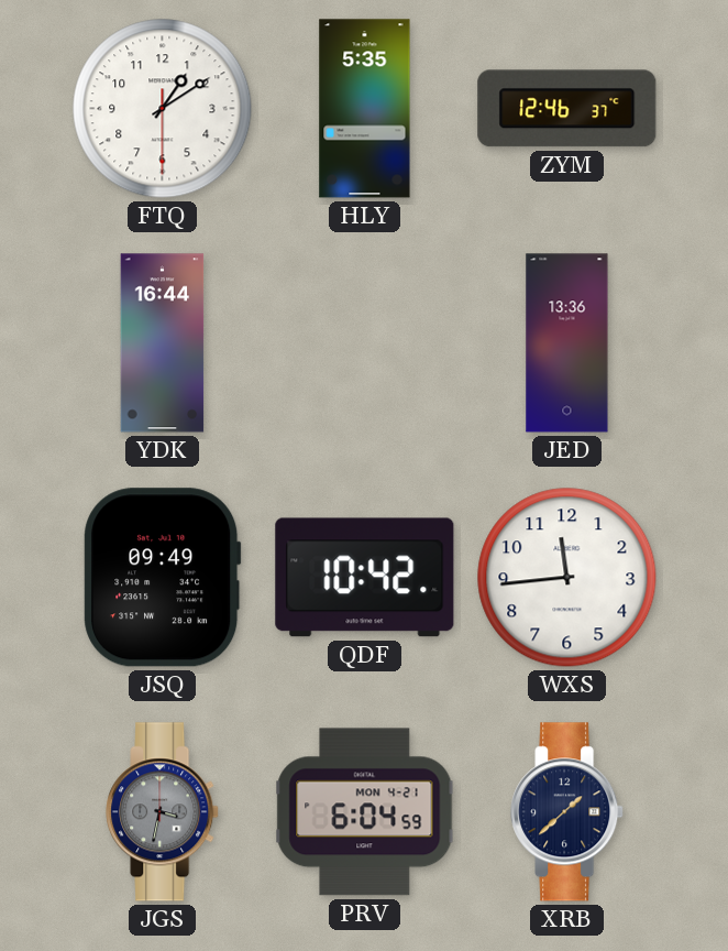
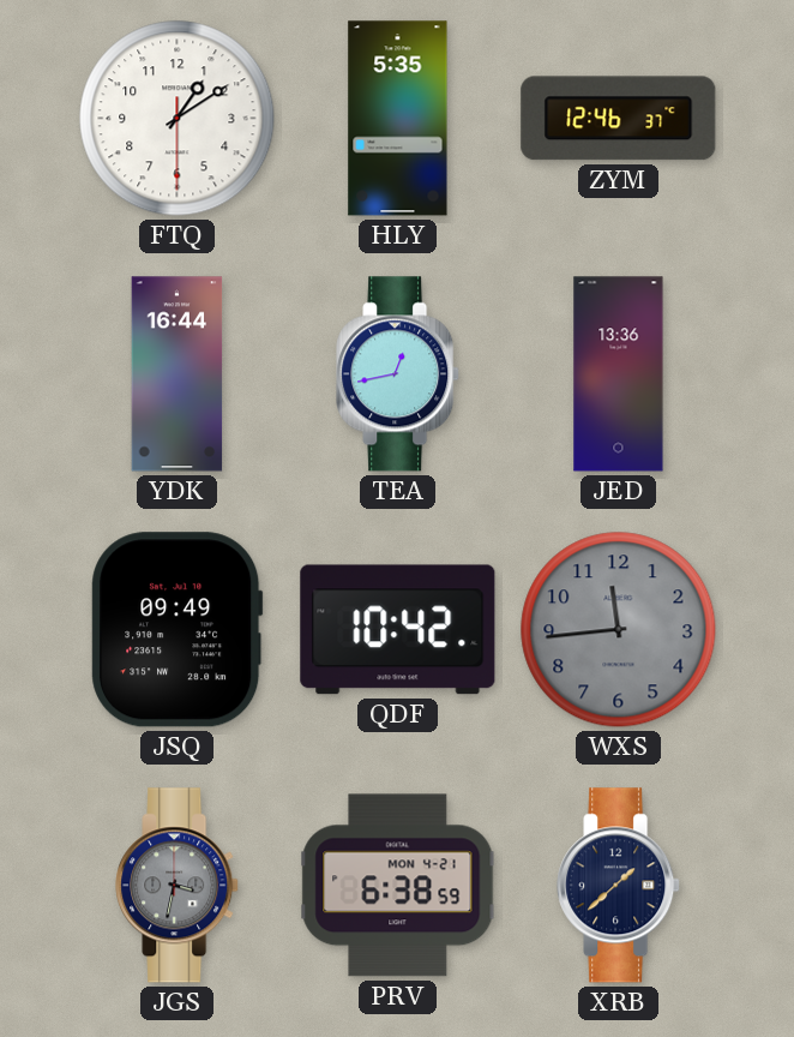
TEA: none -> 12:43 (398, 374)
WXS dial: white -> grey (619, 630)
PRV: 6:04 -> 6:38 (398, 886)
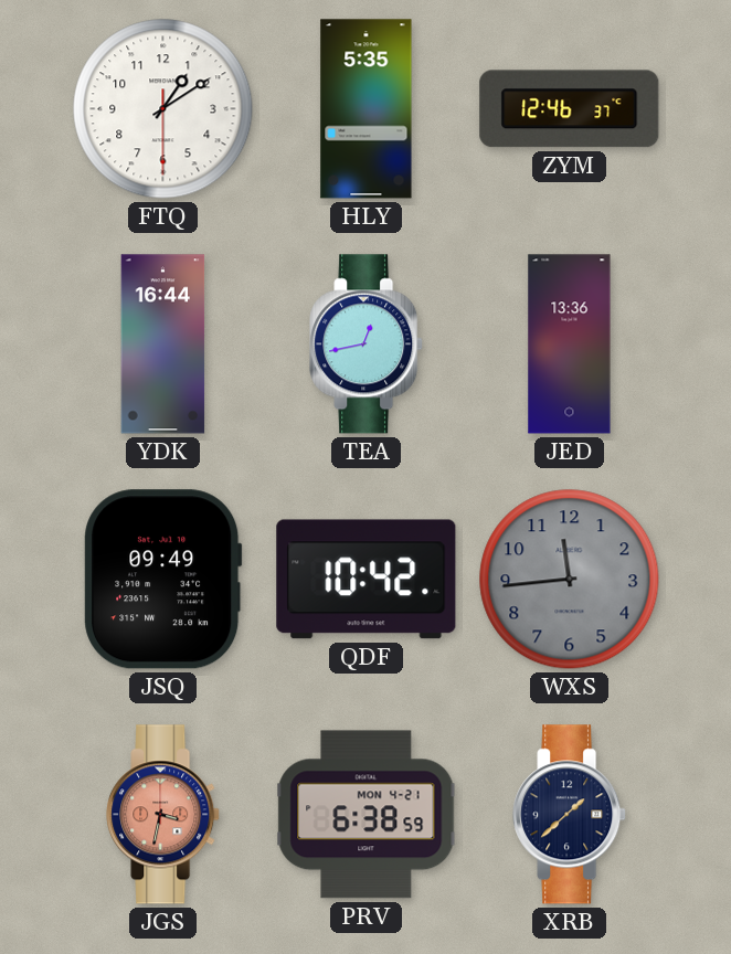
JGS dial: grey -> salmon (163, 815)
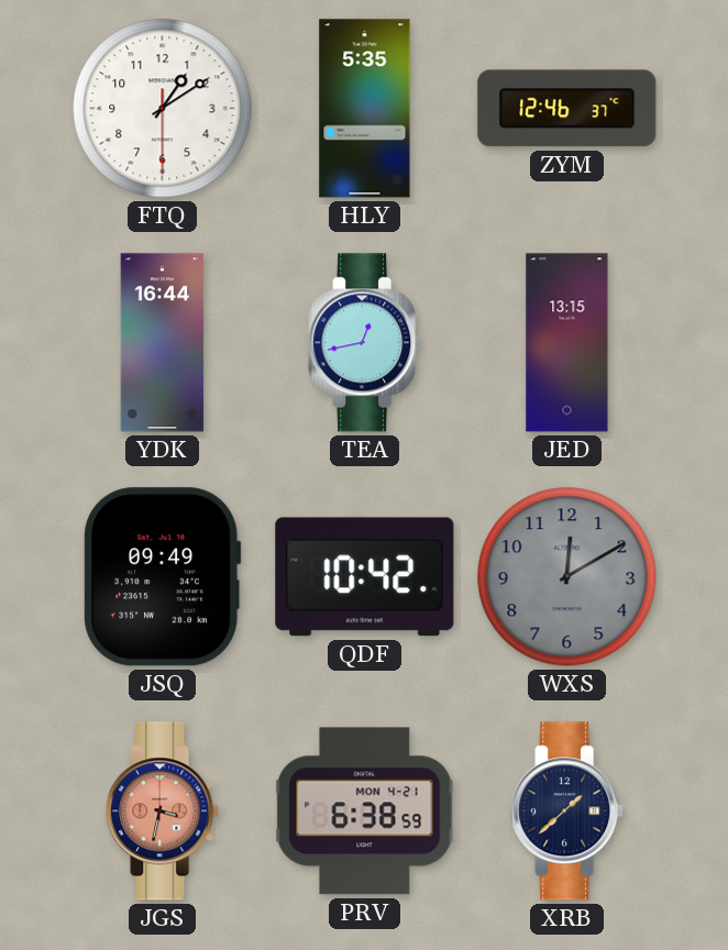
JED: 13:36 -> 13:15 (567, 343)
WXS: 11:44 -> 12:10 (567, 577)
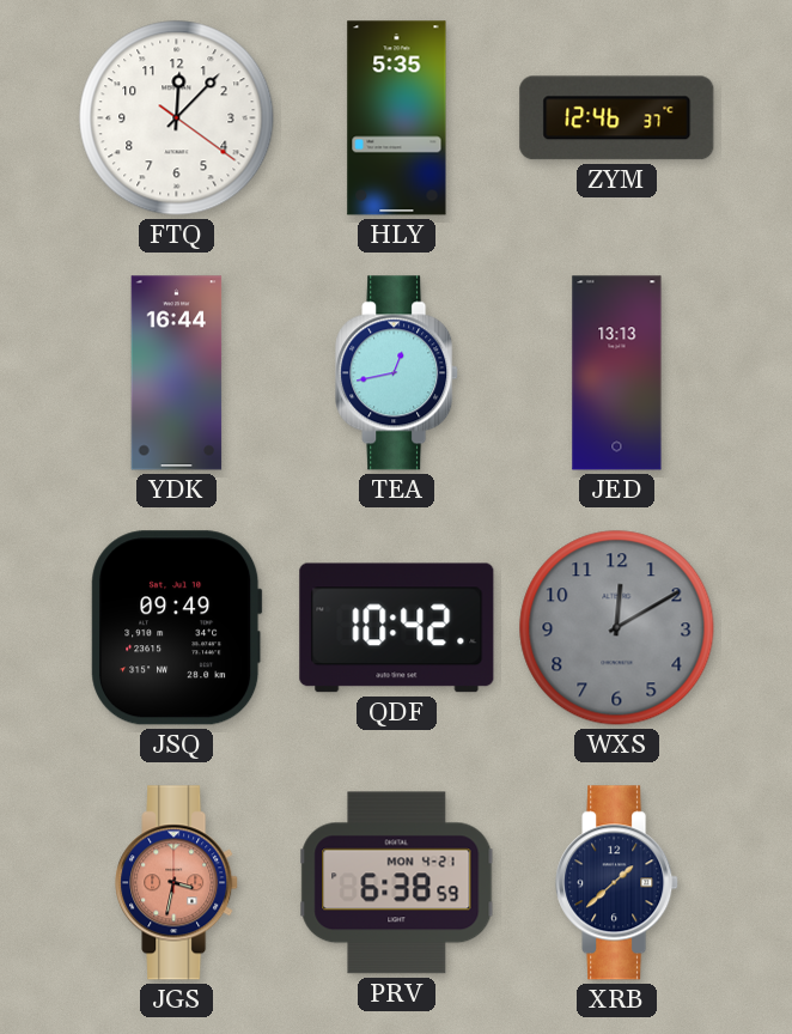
FTQ: 1:09 -> 12:07 (177, 118)
JED: 13:15 -> 13:13 (617, 373)
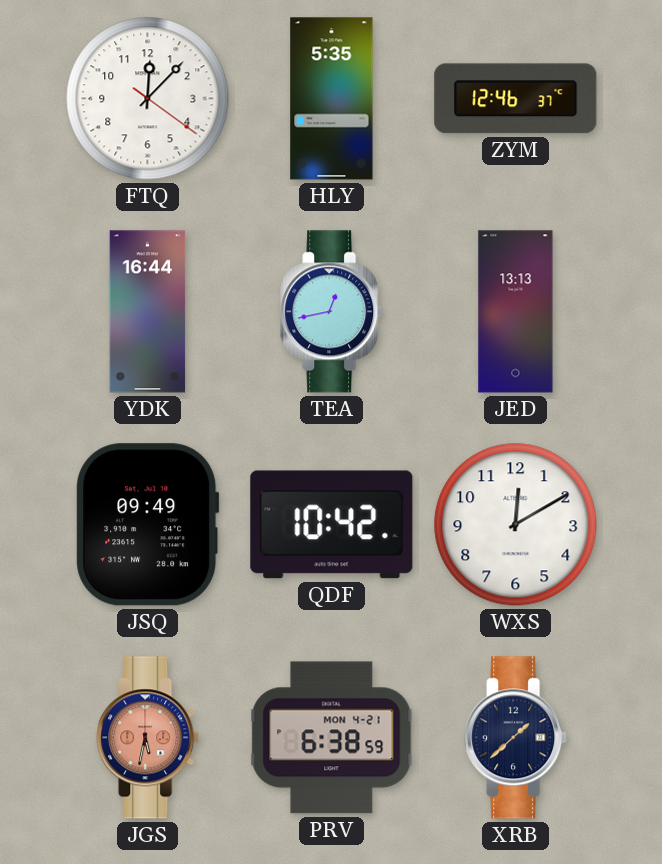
WXS dial: grey -> white (516, 525)
JGS: 3:32 -> 5:32 (148, 738)
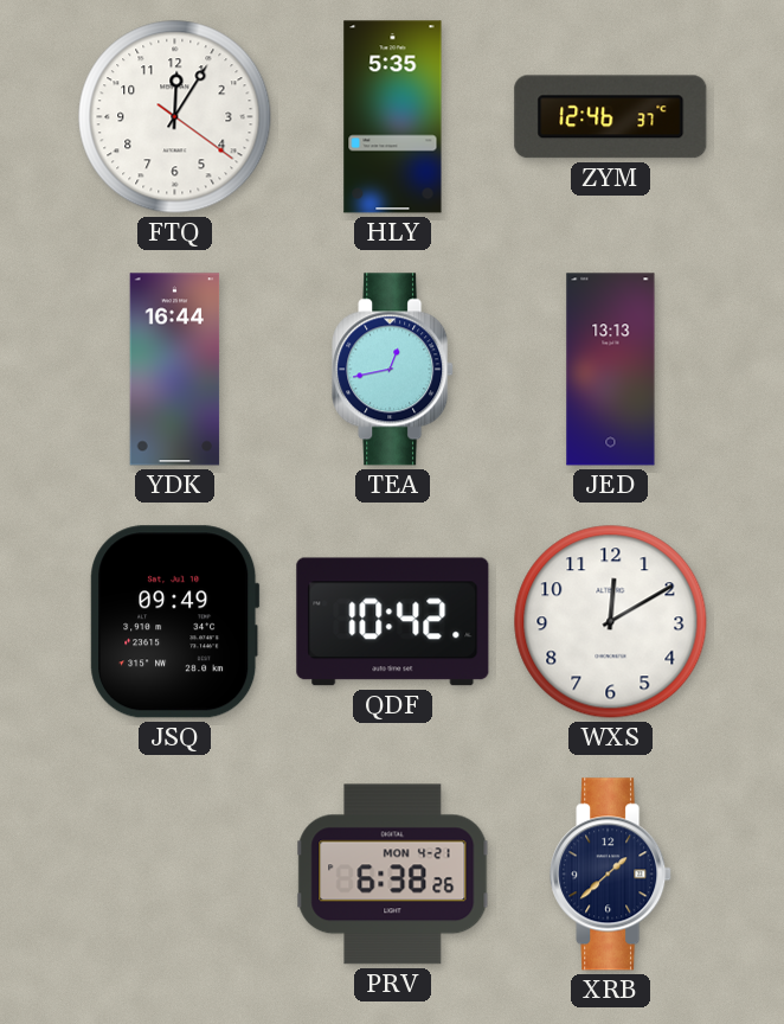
FTQ: 12:07 -> 12:05 (175, 117)
JGS: 5:32 -> none (148, 738)
PRV: 6:38:59 -> 6:38:26 (393, 875)
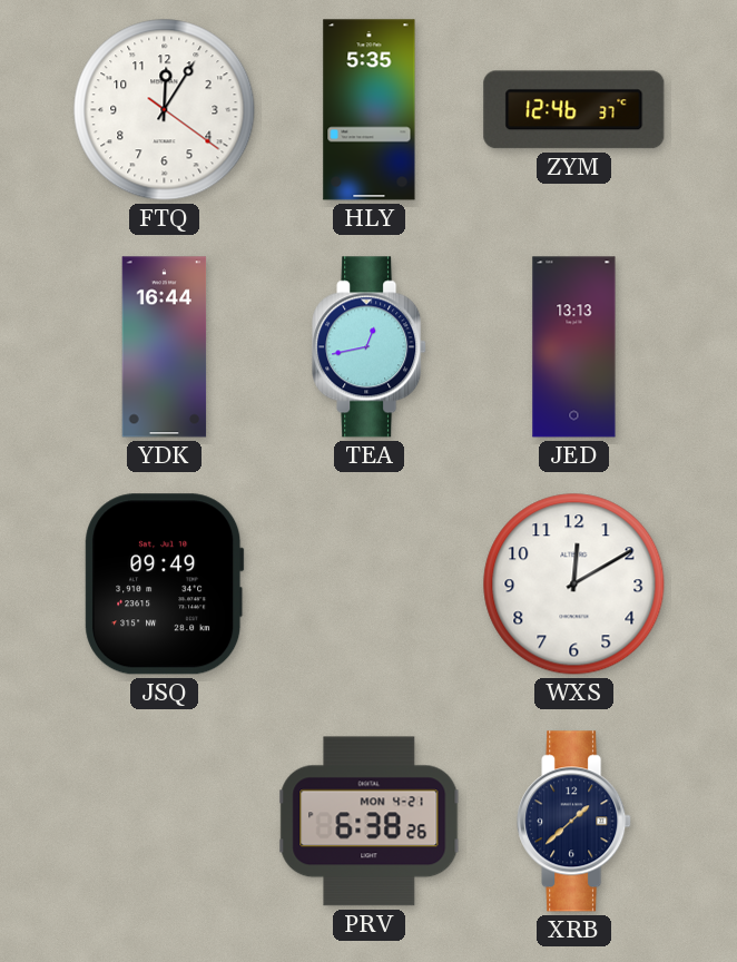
QDF: 10:42 -> none (393, 622)
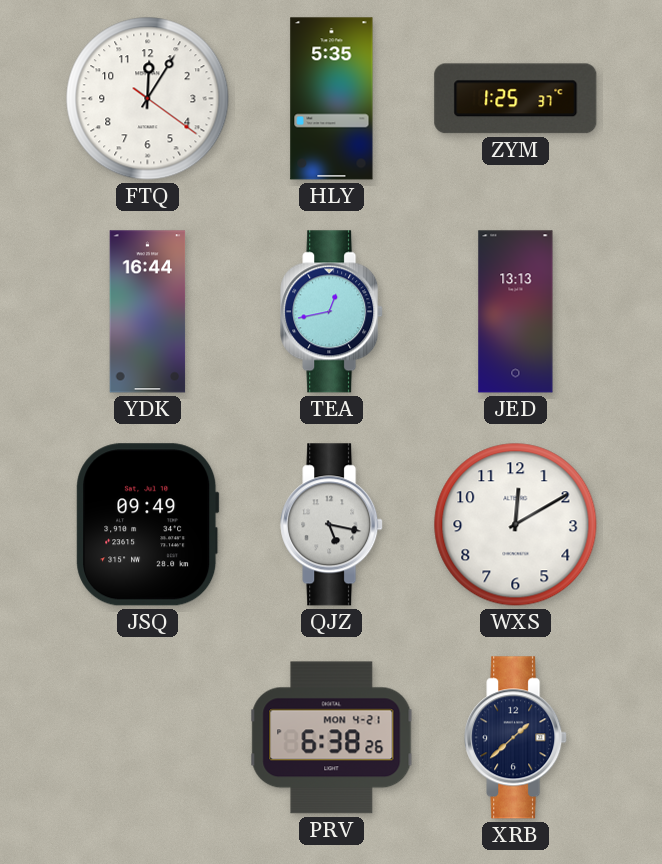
ZYM: 12:46 -> 1:25 (516, 99)
QJZ: none -> 5:17 (332, 525)
